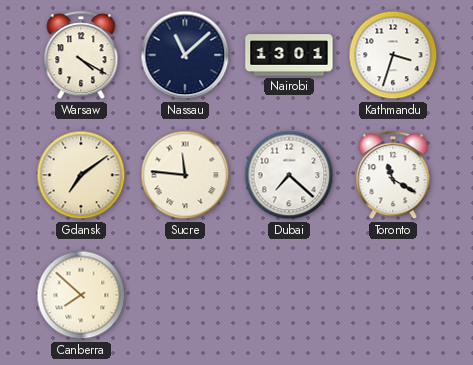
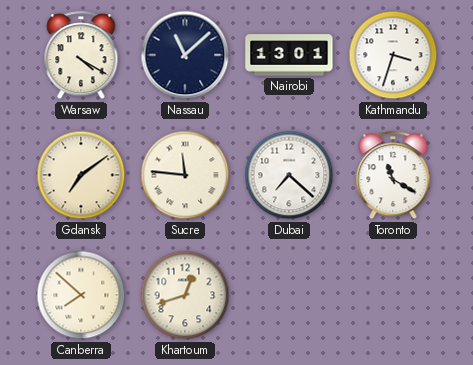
Khartoum: none -> 12:42 (185, 295)
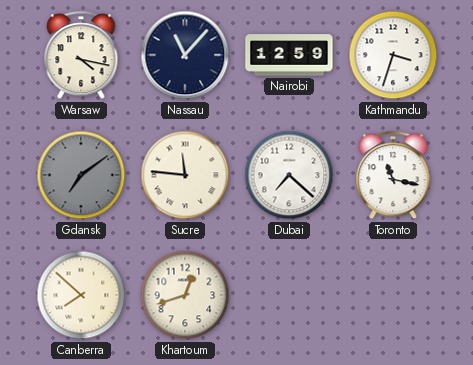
Warsaw: 4:20 -> 4:17 (81, 56)
Nassau: 11:08 -> 11:07 (185, 55)
Nairobi: 13:01 -> 12:59 (289, 55)
Gdansk dial: cream -> grey (81, 175)
Toronto: 11:20 -> 11:17 (393, 176)
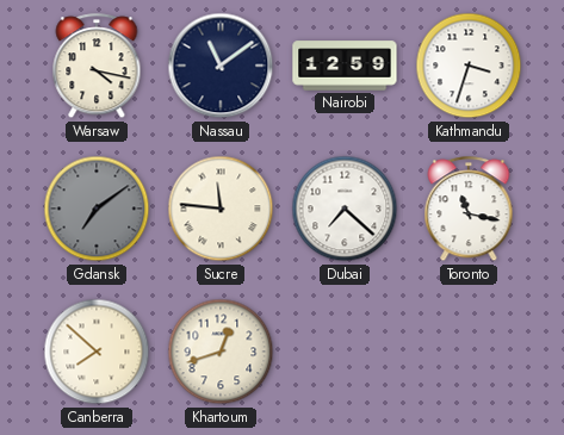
Nassau: 11:07 -> 11:09 (221, 66)
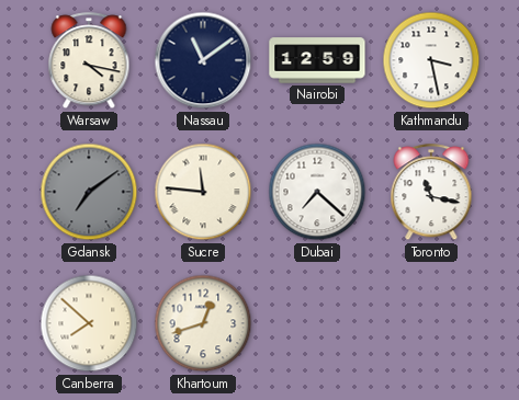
Kathmandu: 3:33 -> 3:28 (431, 60)
